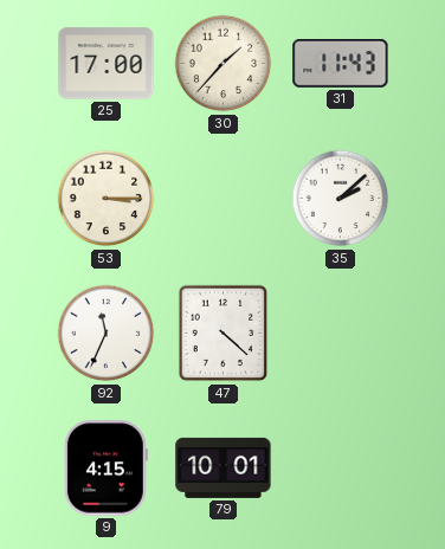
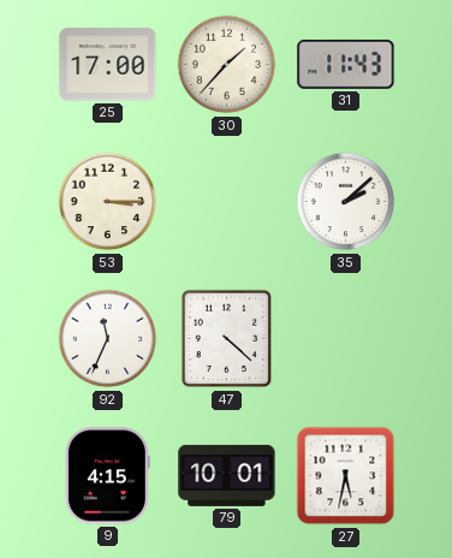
27: none -> 5:32 (346, 476)
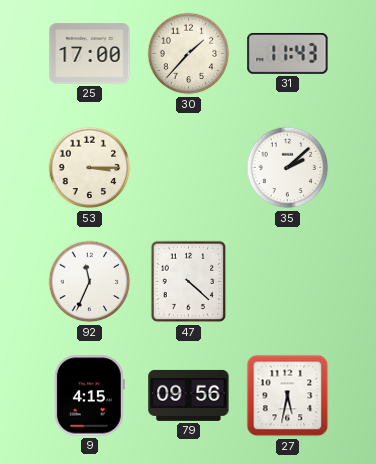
79: 10:01 -> 09:56 (189, 395)
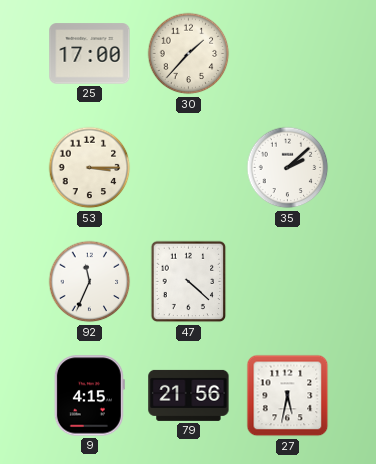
31: 11:43 -> none (288, 53)
79: 09:56 -> 21:56 (189, 395)
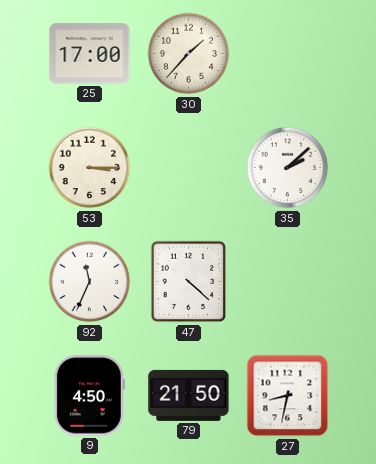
9: 4:15 -> 4:50 (89, 396)
79: 21:56 -> 21:50 (189, 395)
27: 5:32 -> 8:32 (288, 396)
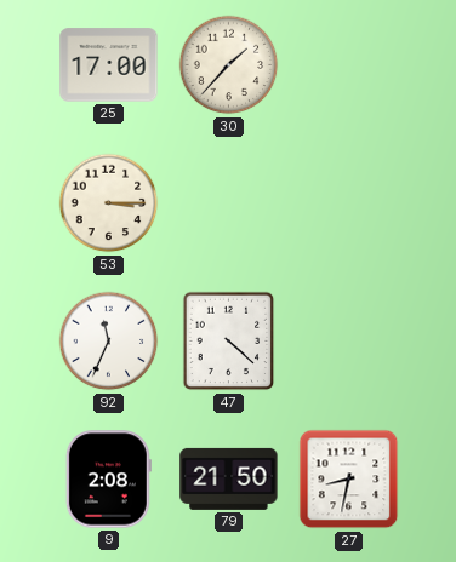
35: 2:08 -> none (288, 168)
9: 4:50 -> 2:08 (108, 480)
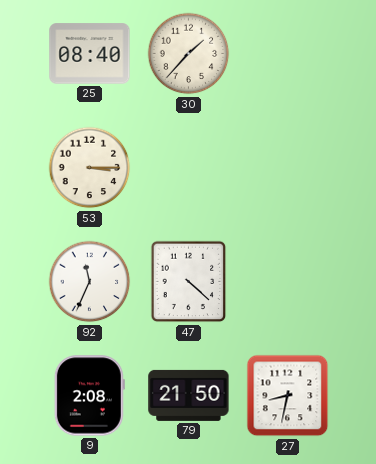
25: 17:00 -> 08:40 (90, 54)
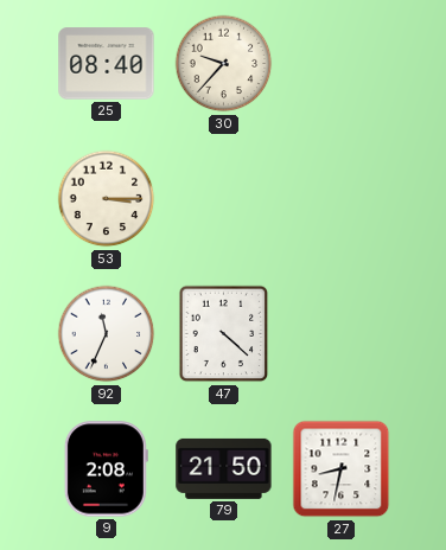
30: 1:37 -> 9:37 (224, 64)
